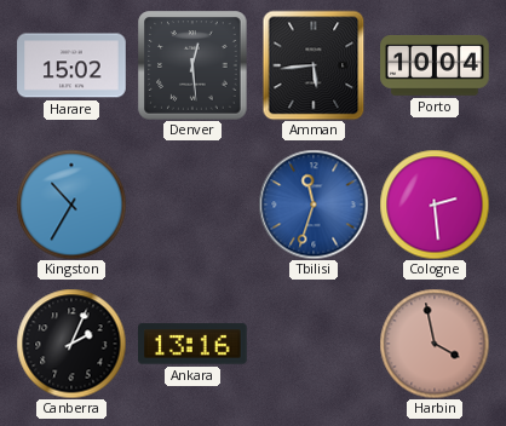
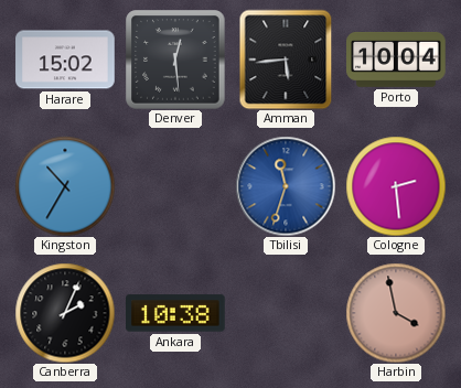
Ankara: 13:16 -> 10:38 (176, 313)
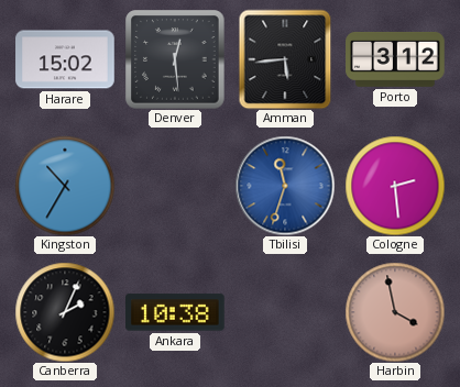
Porto: 10:04 -> 3:12 (395, 59)
